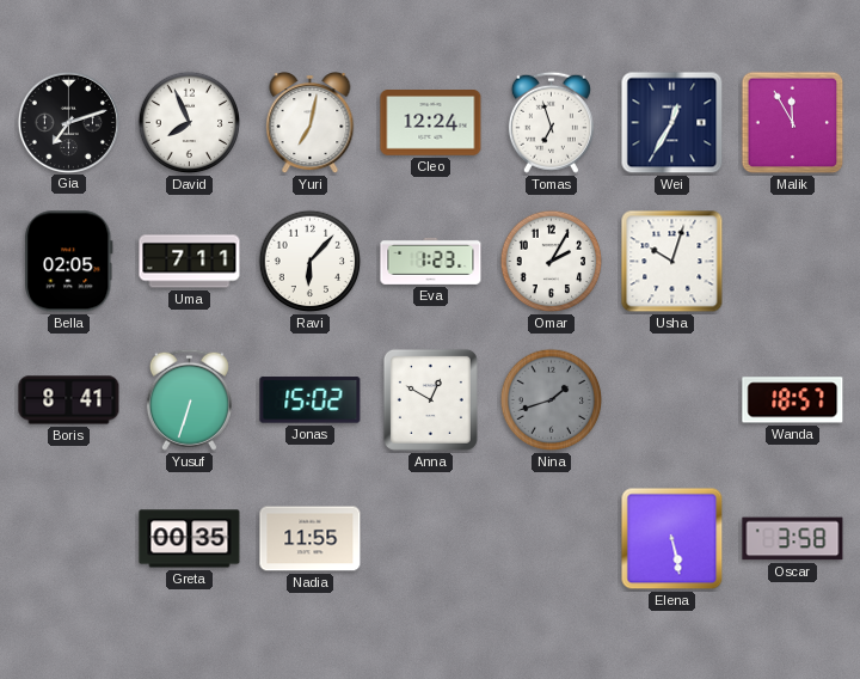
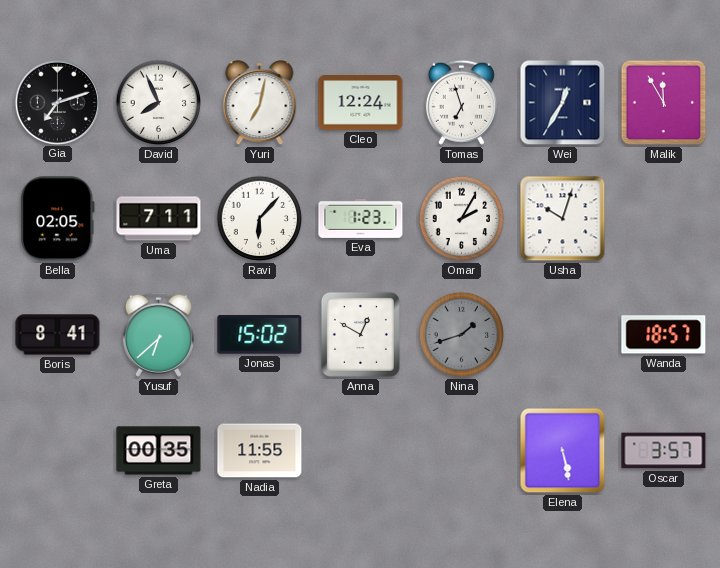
Yusuf: 6:33 -> 6:38 (158, 334)
Oscar: 3:58 -> 3:57 (664, 451)
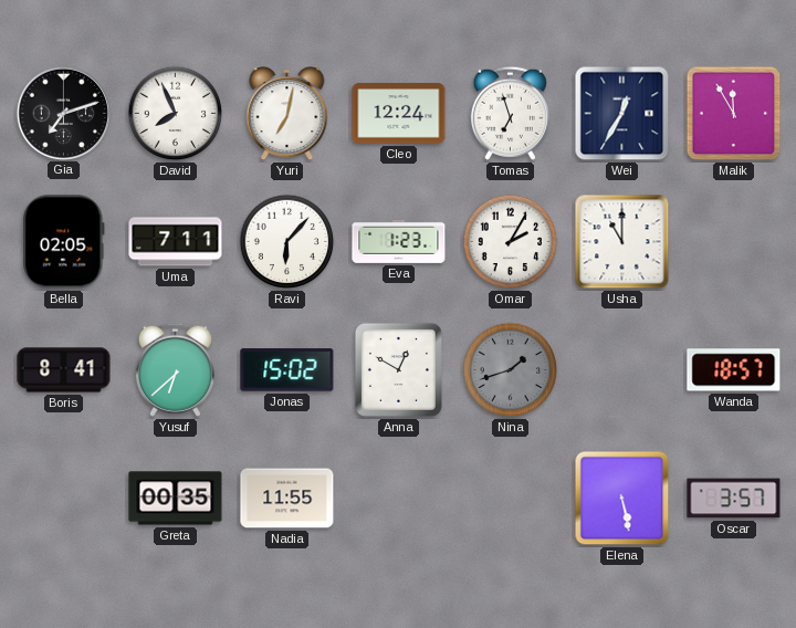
Usha: 10:03 -> 11:00 (622, 242)
